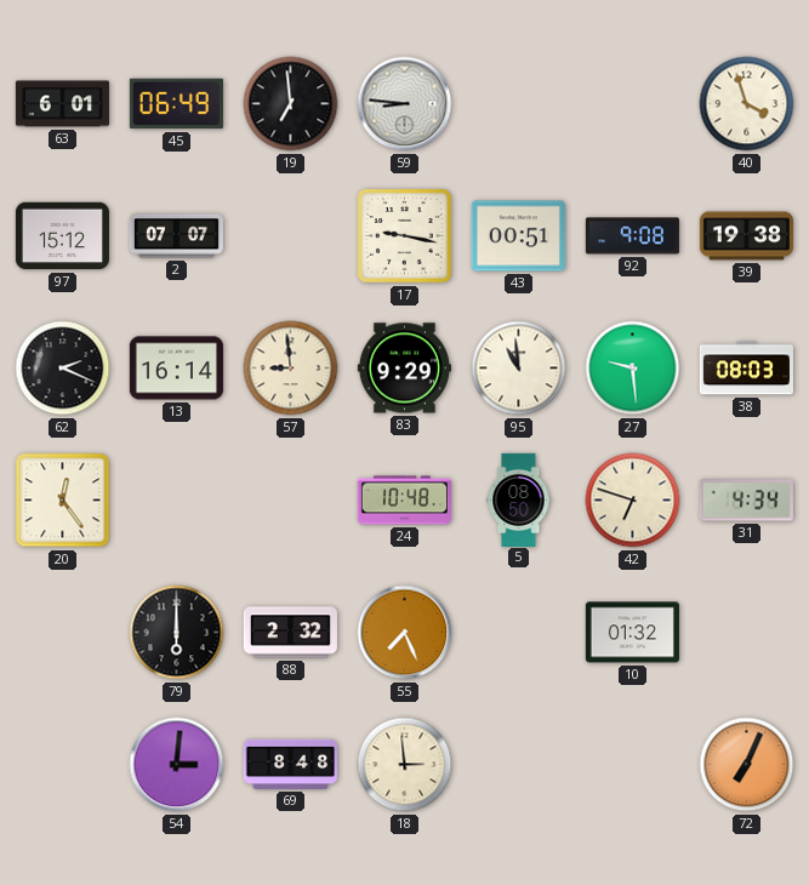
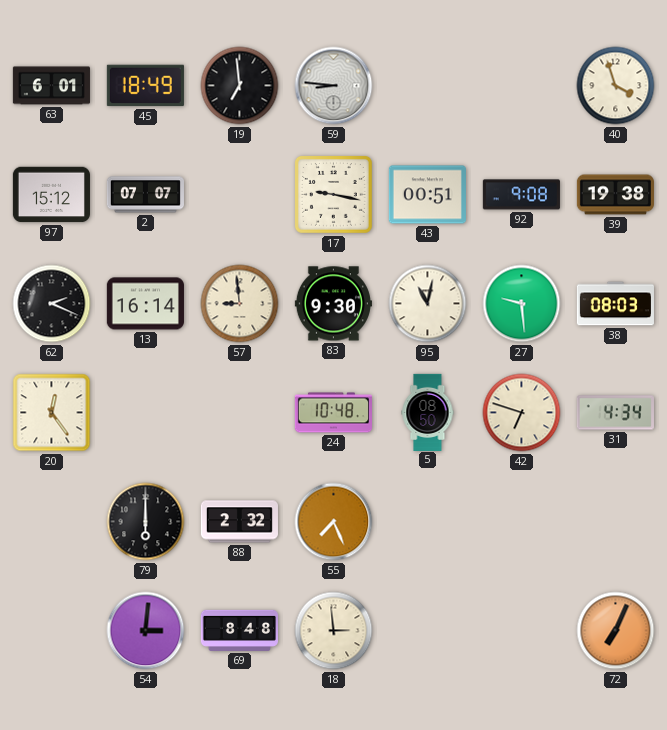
45: 06:49 -> 18:49 (145, 86)
83: 9:29 -> 9:30 (333, 304)
95: 10:59 -> 11:02 (428, 304)
10: 01:32 -> none (632, 633)
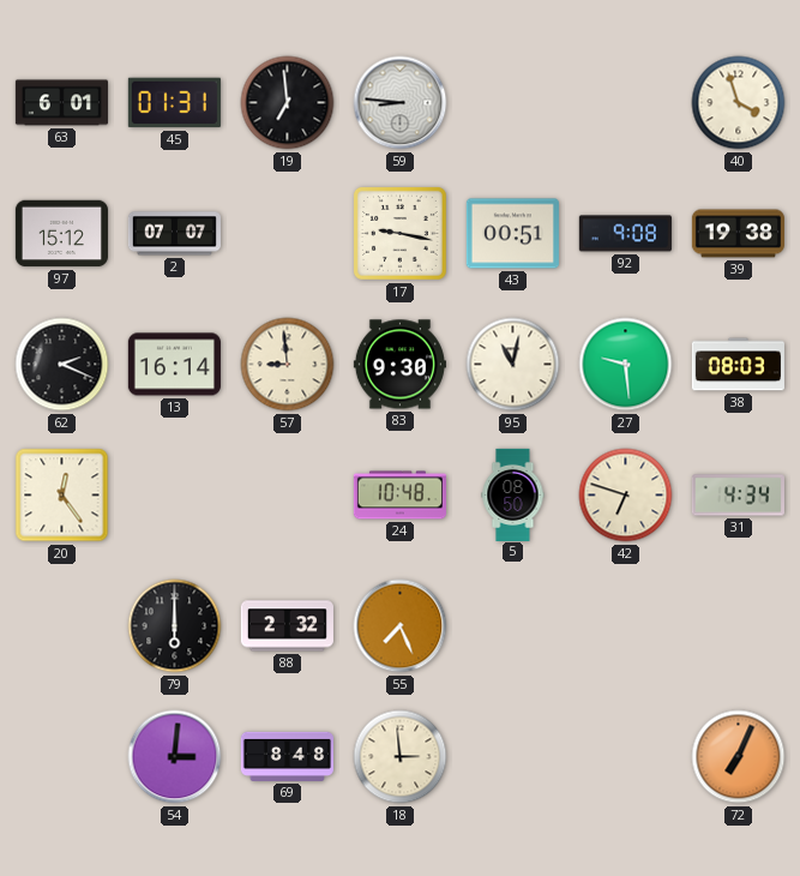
45: 18:49 -> 01:31 (174, 103)
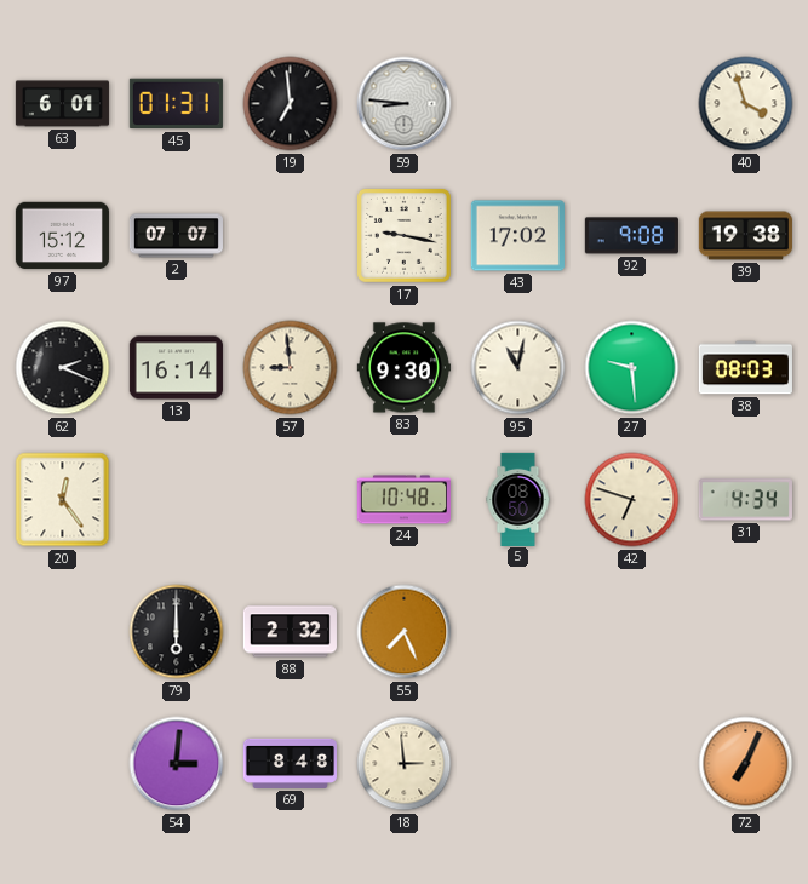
43: 00:51 -> 17:02 (517, 236)
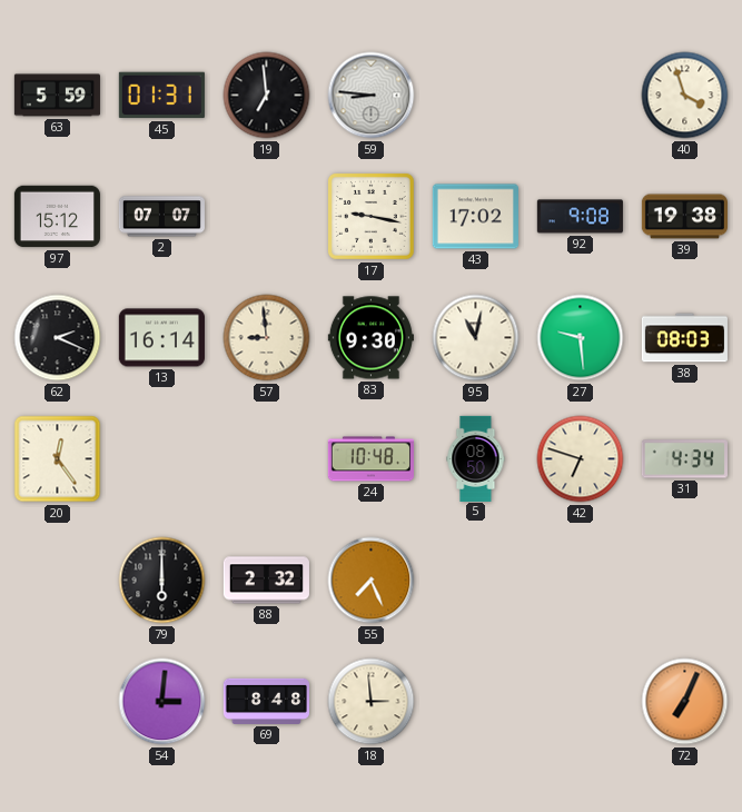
63: 6:01 -> 5:59 (57, 96)
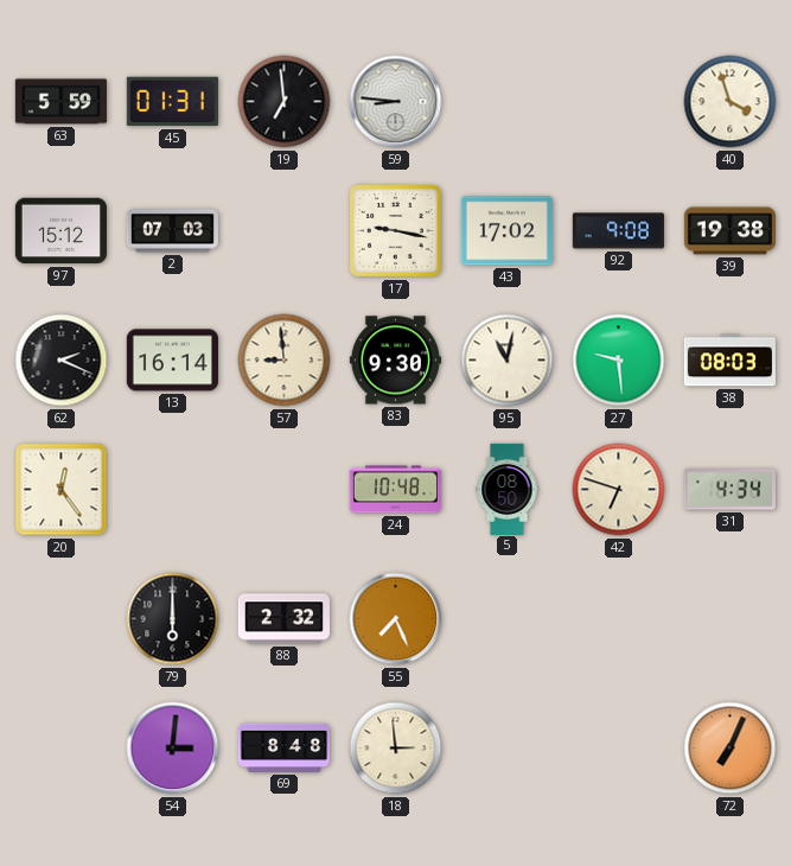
2: 07:07 -> 07:03 (172, 231)
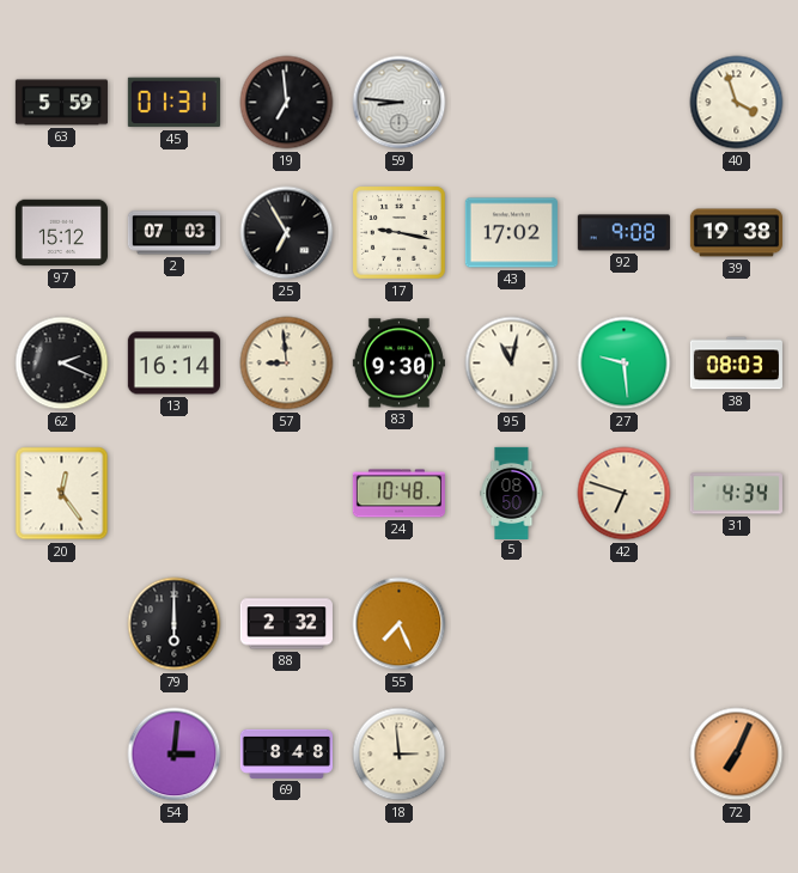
25: none -> 6:55 (287, 233)
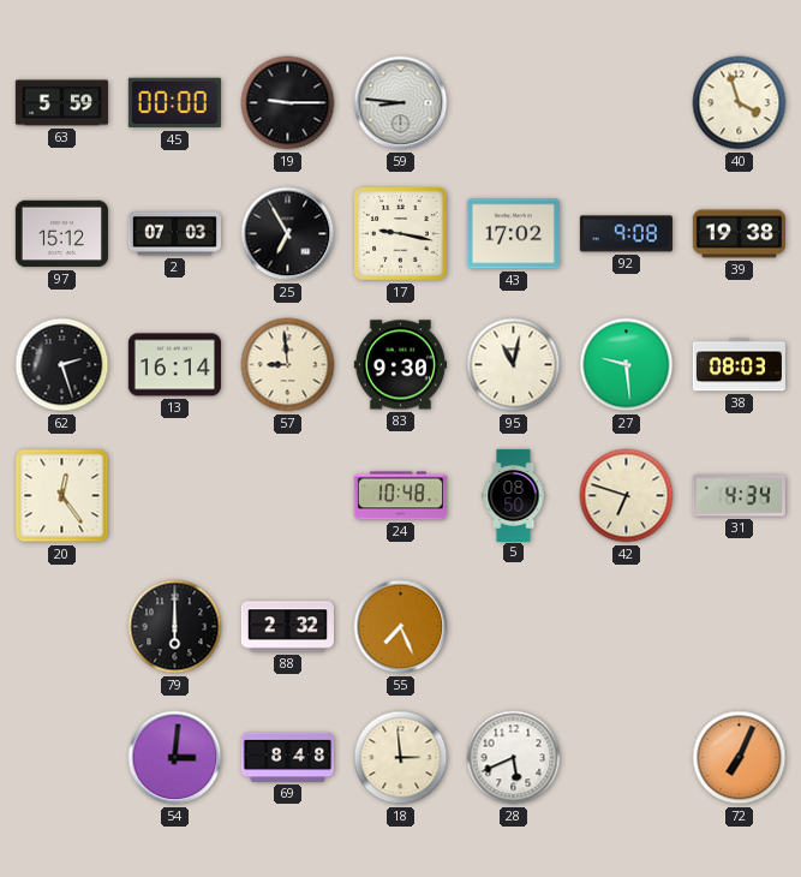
45: 01:31 -> 00:00 (174, 103)
19: 6:59 -> 9:15 (288, 103)
62: 2:19 -> 2:27 (62, 365)
28: none -> 5:41 (514, 758)
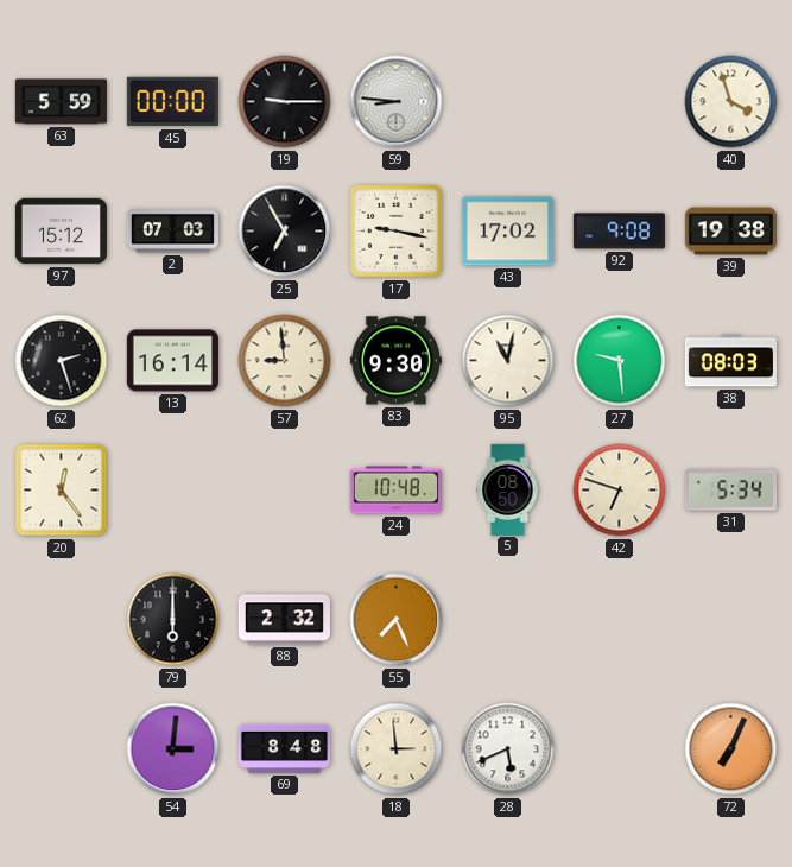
31: 4:34 -> 5:34 (730, 491)
